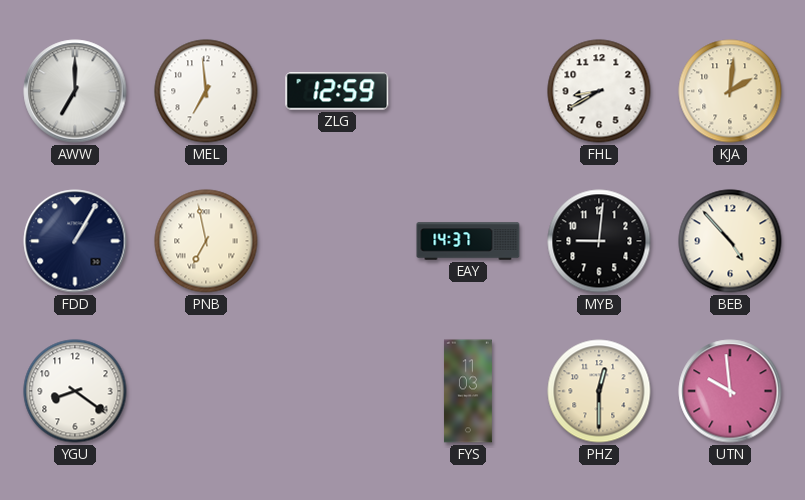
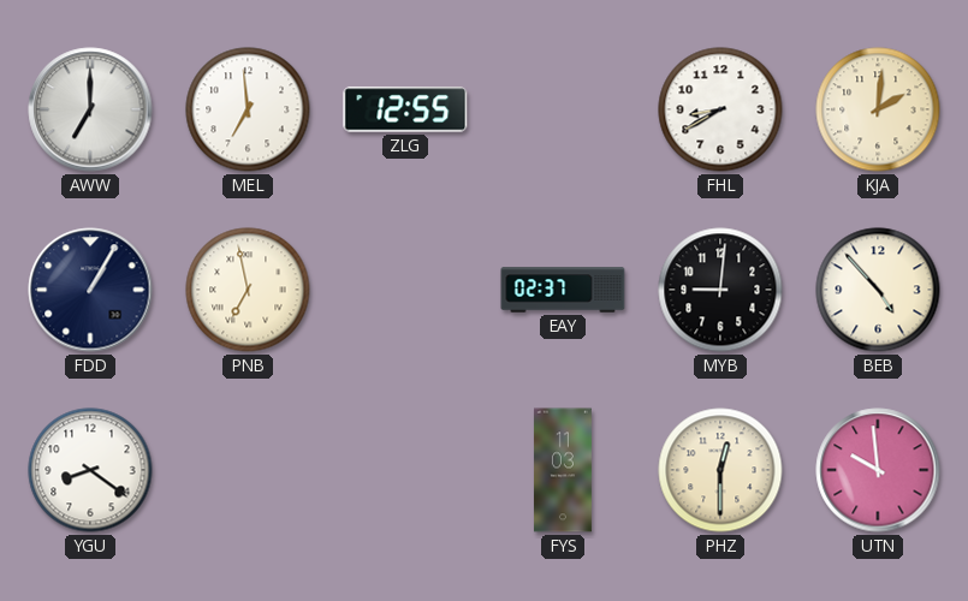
ZLG: 12:59 -> 12:55 (405, 109)
EAY: 14:37 -> 02:37 (563, 290)
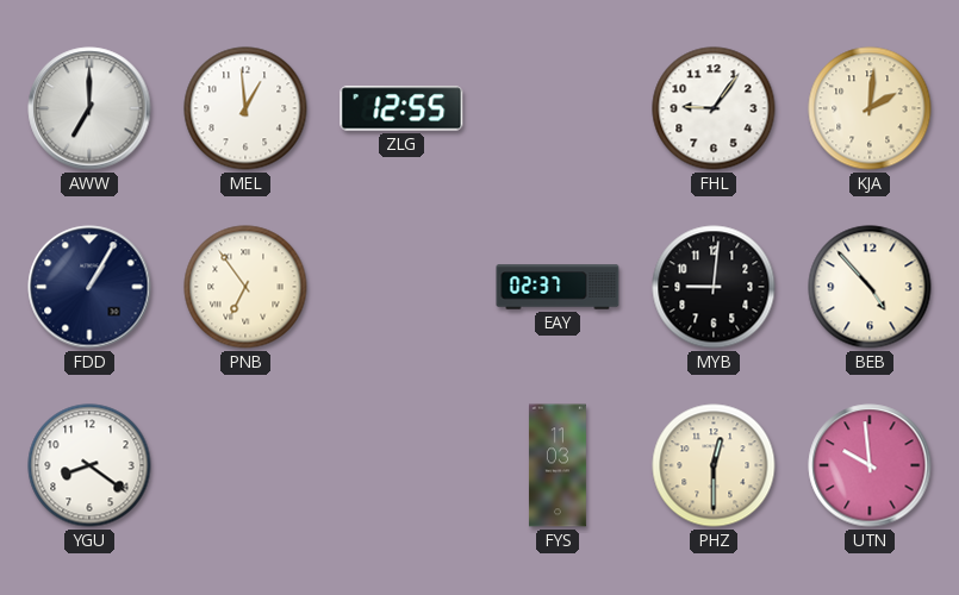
MEL: 6:59 -> 12:59 (245, 108)
FHL: 8:40 -> 9:06 (714, 108)
PNB: 6:58 -> 6:54 (245, 287)
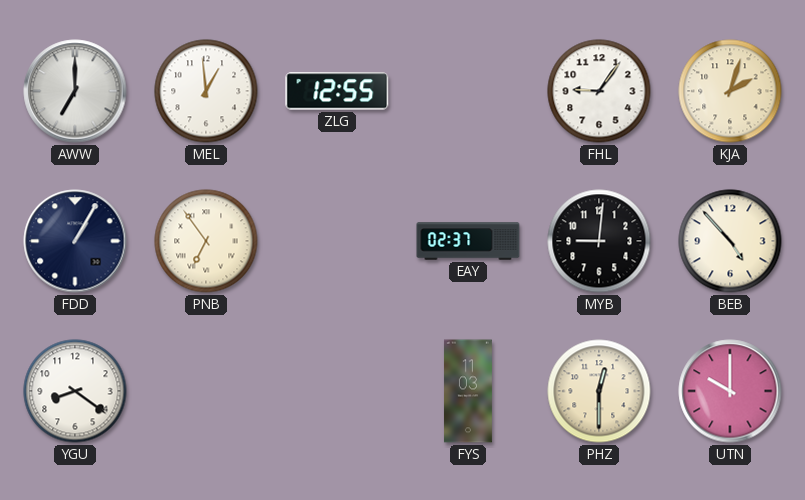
KJA: 2:01 -> 2:03 (730, 91)
UTN: 9:59 -> 10:00 (730, 391)
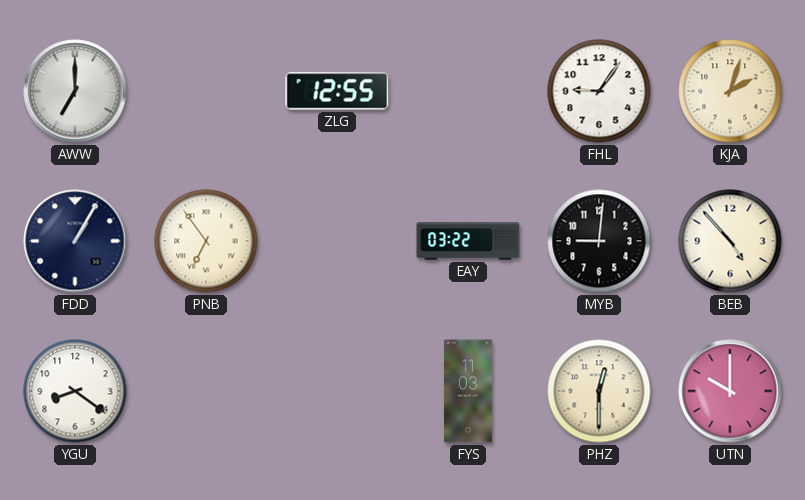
MEL: 12:59 -> none (206, 91)
EAY: 02:37 -> 03:22 (468, 241)
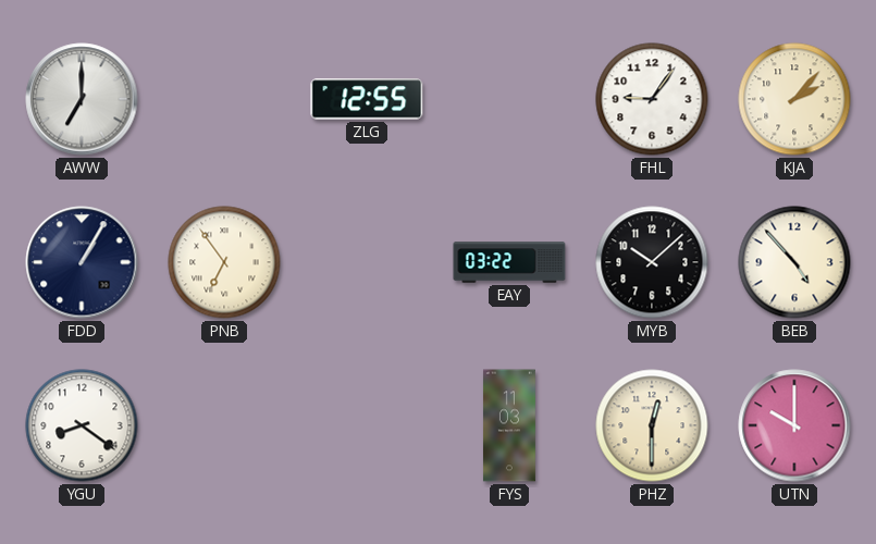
KJA: 2:03 -> 2:07 (794, 99)
MYB: 9:01 -> 10:08 (652, 262)
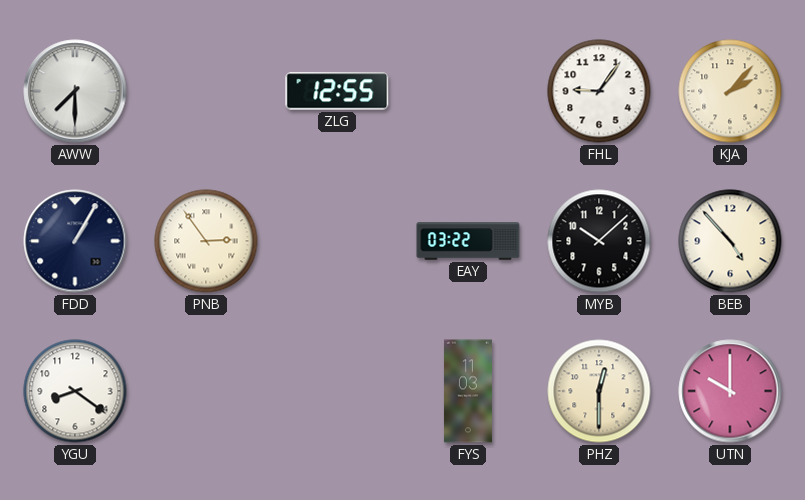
AWW: 7:00 -> 7:30 (75, 91)
PNB: 6:54 -> 2:54 (206, 241)
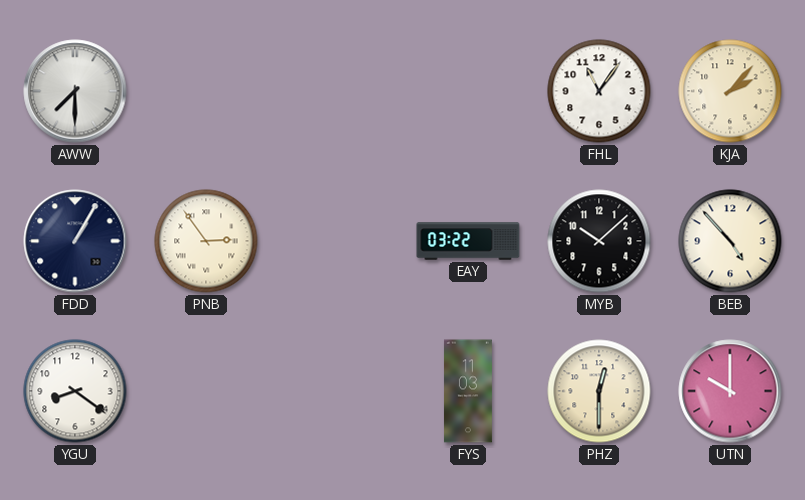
ZLG: 12:55 -> none (337, 91)
FHL: 9:06 -> 11:06 (599, 91)
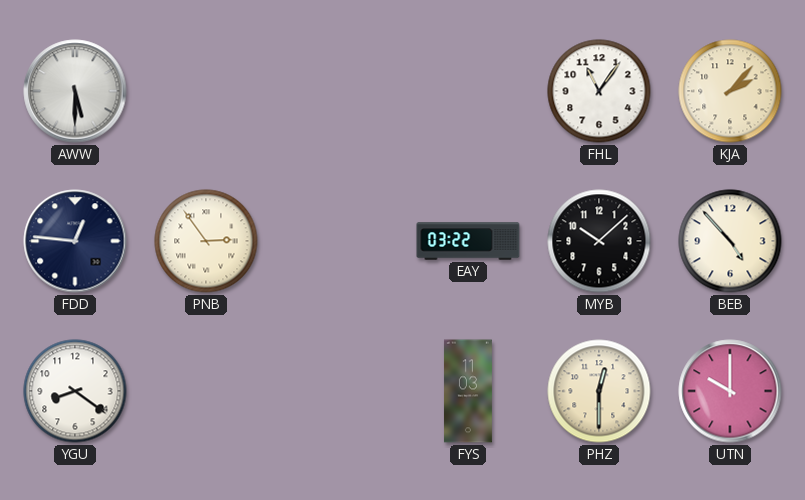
AWW: 7:30 -> 5:30 (75, 91)
FDD: 1:05 -> 12:46 (75, 241)
